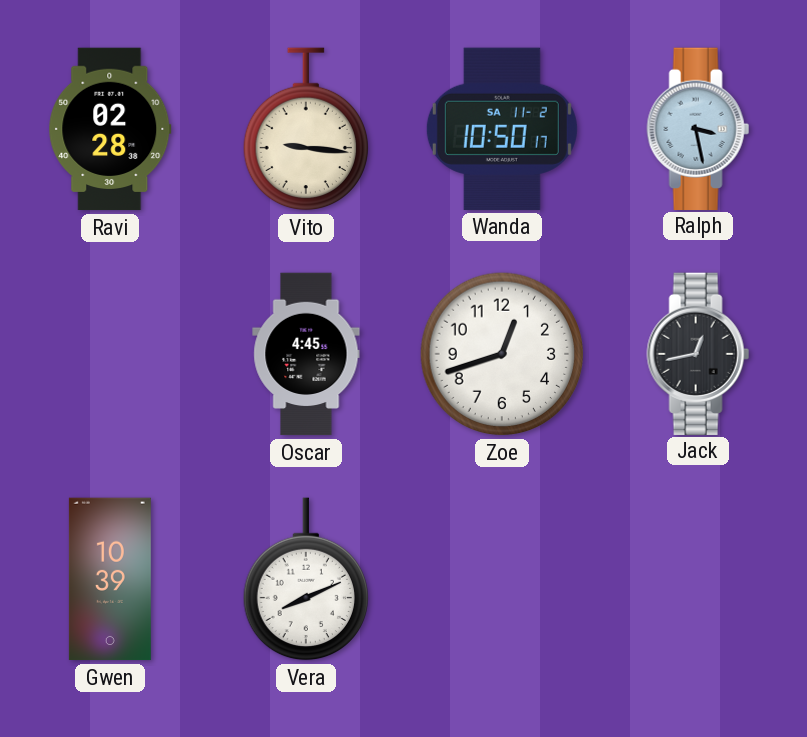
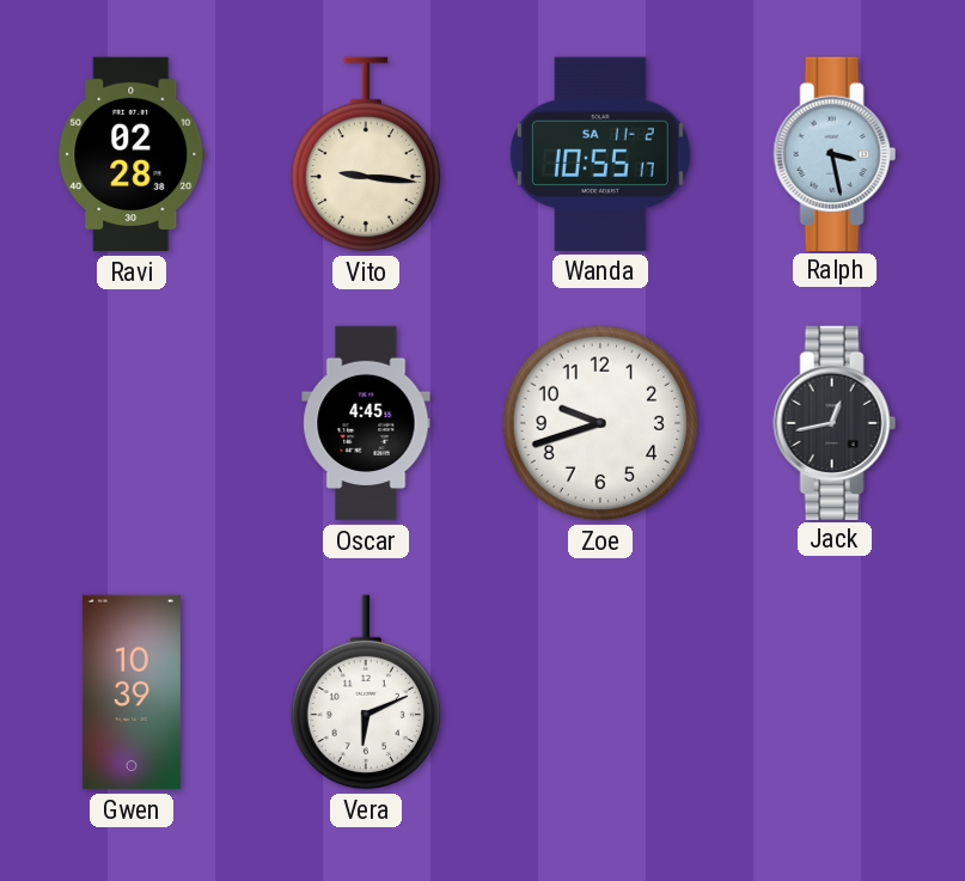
Wanda: 10:50 -> 10:55 (600, 154)
Zoe: 12:42 -> 9:42 (600, 423)
Vera: 8:11 -> 6:11 (365, 692)
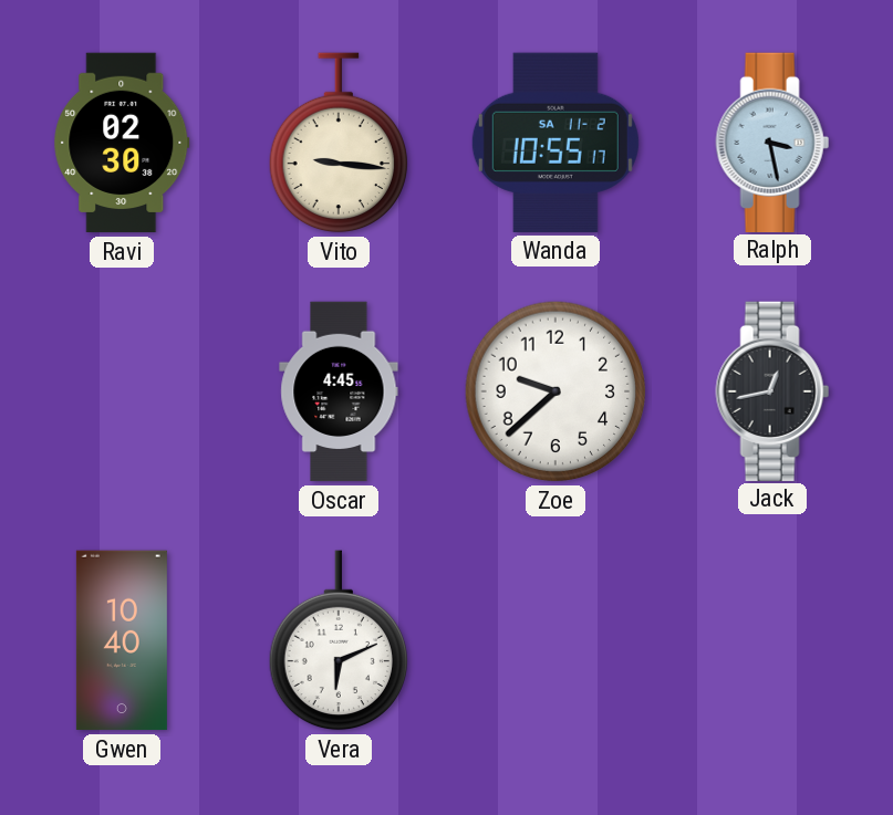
Ravi: 02:28 -> 02:30 (122, 143)
Zoe: 9:42 -> 9:38 (555, 391)
Gwen: 10:39 -> 10:40 (122, 640)
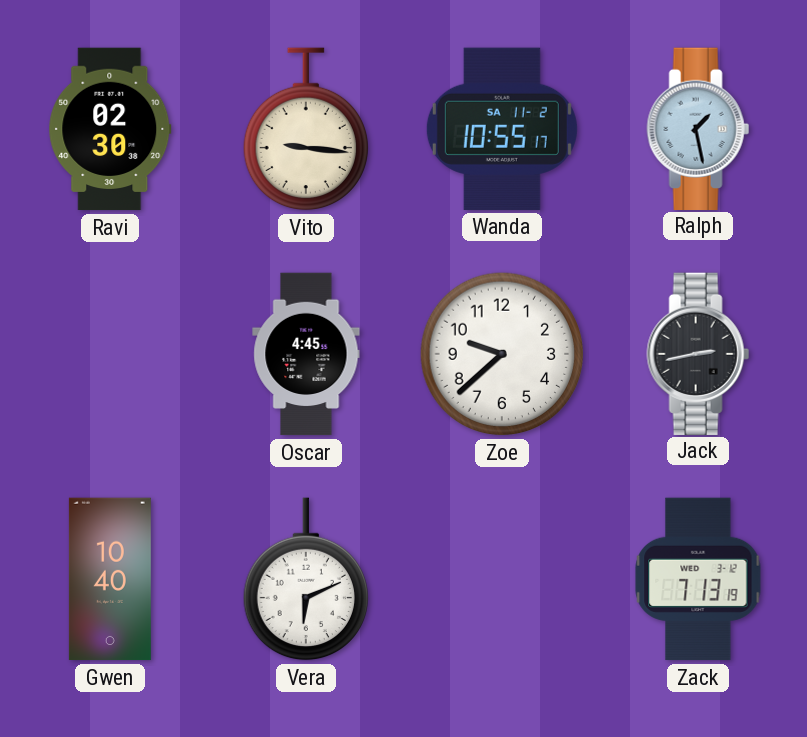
Ralph: 3:28 -> 1:28 (698, 128)
Jack: 12:43 -> 2:43 (698, 353)
Zack: none -> 7:13 (698, 579)
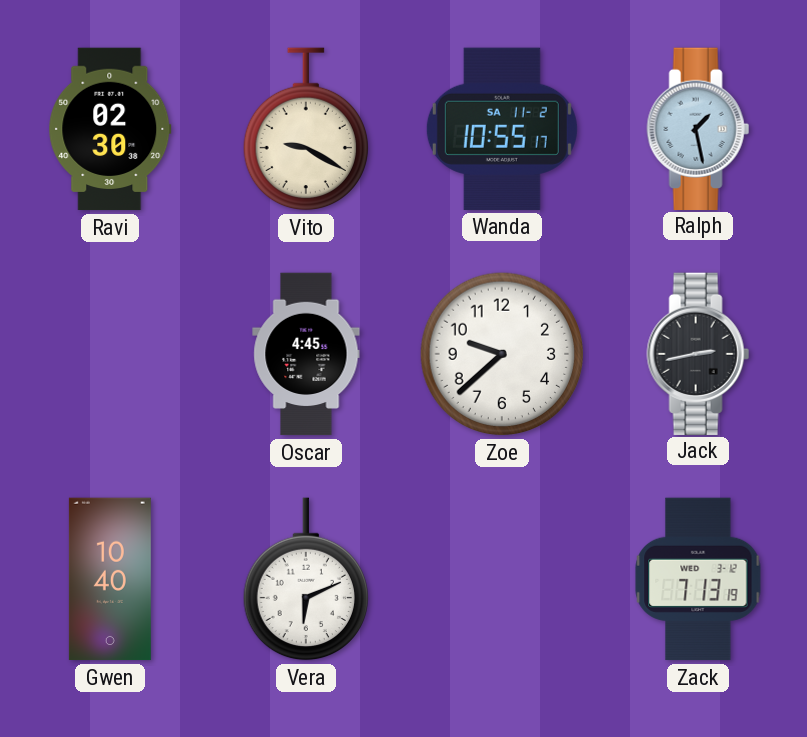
Vito: 9:16 -> 9:20 (305, 129)
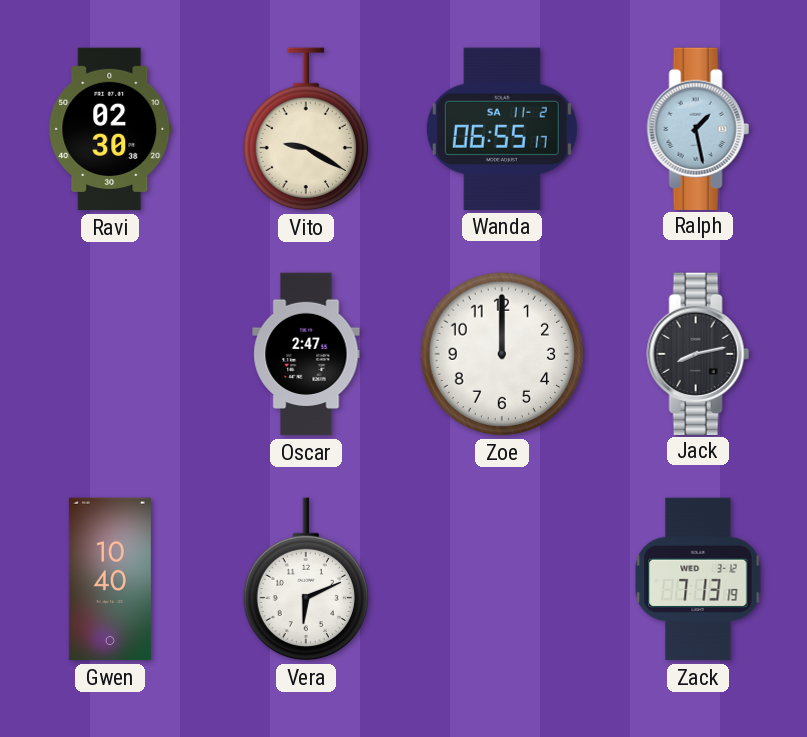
Wanda: 10:55 -> 06:55 (502, 129)
Oscar: 4:45 -> 2:47 (306, 354)
Zoe: 9:38 -> 12:00 (502, 354)
Jack: 2:43 -> 8:13 (698, 353)
